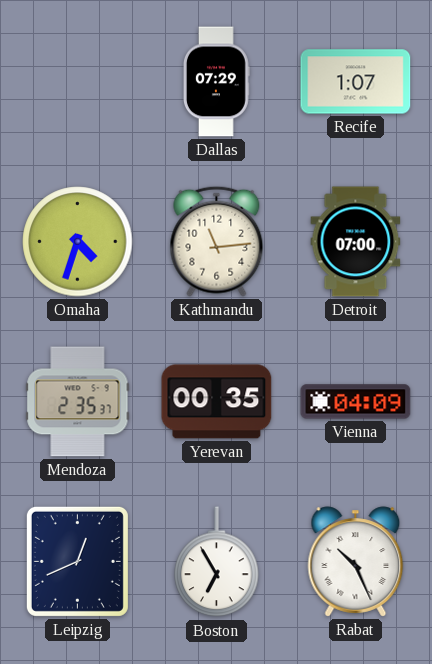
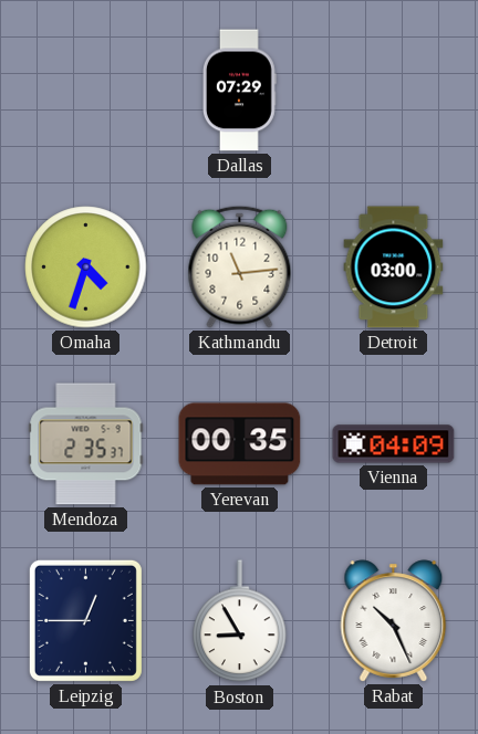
Recife: 1:07 -> none (356, 82)
Detroit: 07:00 -> 03:00 (394, 268)
Leipzig: 12:41 -> 12:45 (85, 620)
Boston: 6:55 -> 8:55 (240, 621)
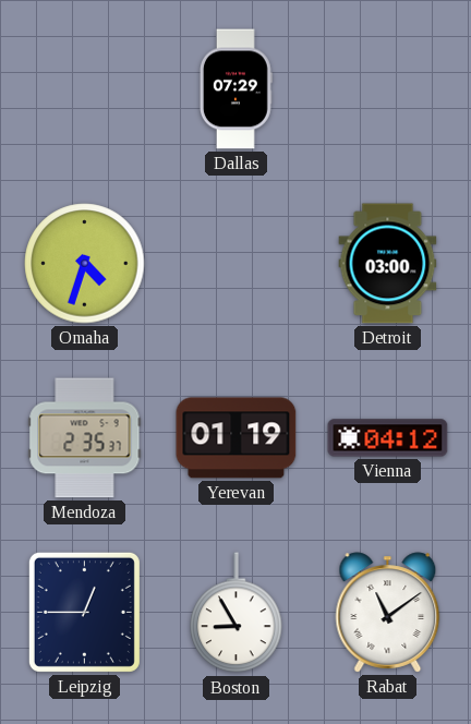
Kathmandu: 11:14 -> none (240, 266)
Yerevan: 00:35 -> 01:19 (237, 438)
Vienna: 04:09 -> 04:12 (388, 438)
Rabat: 10:26 -> 11:09 (388, 613)
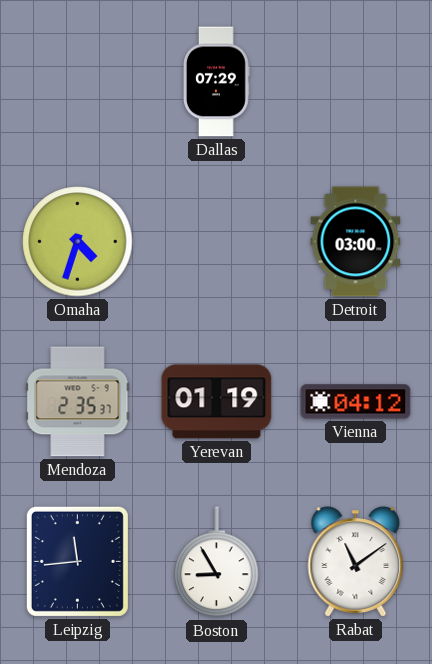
Leipzig: 12:45 -> 11:44 (77, 561)
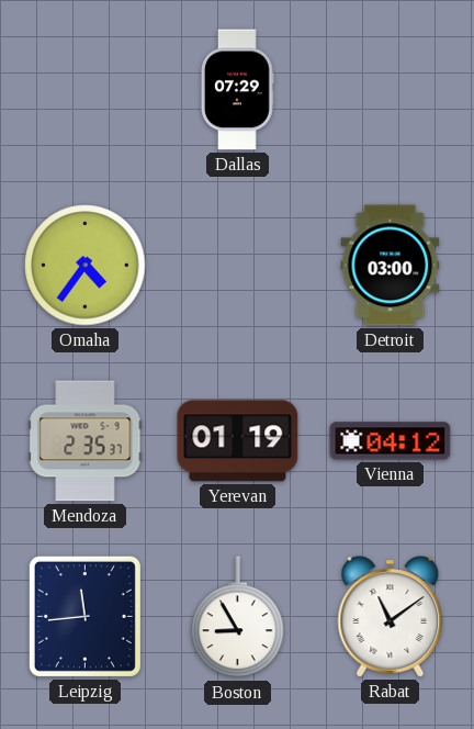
Omaha: 4:33 -> 4:36 (86, 266)
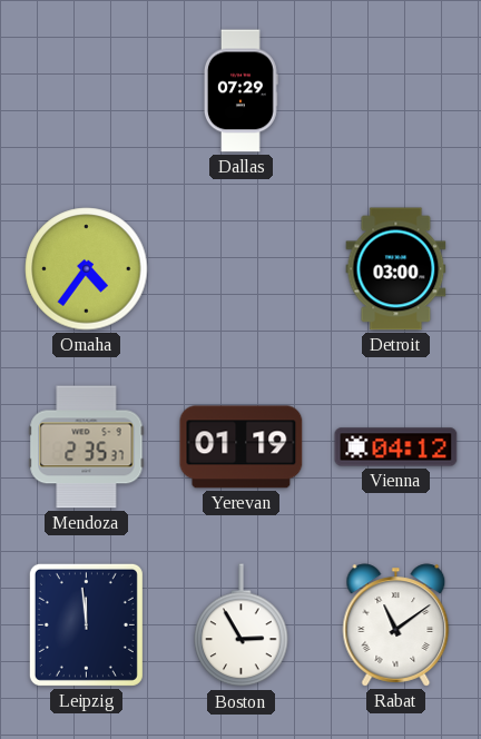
Leipzig: 11:44 -> 11:59 (86, 624)
Boston: 8:55 -> 2:55 (242, 625)
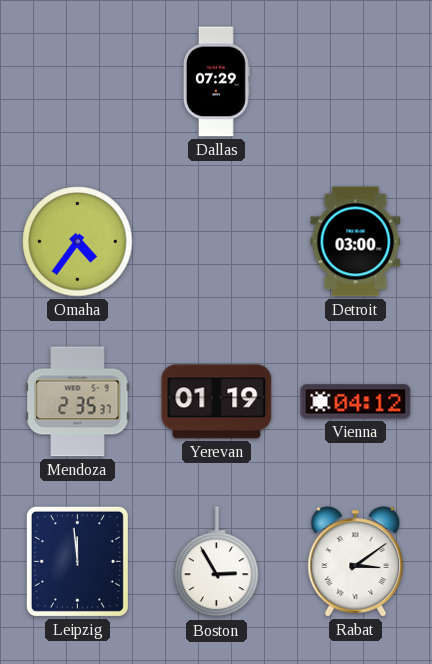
Rabat: 11:09 -> 3:09 (356, 562)
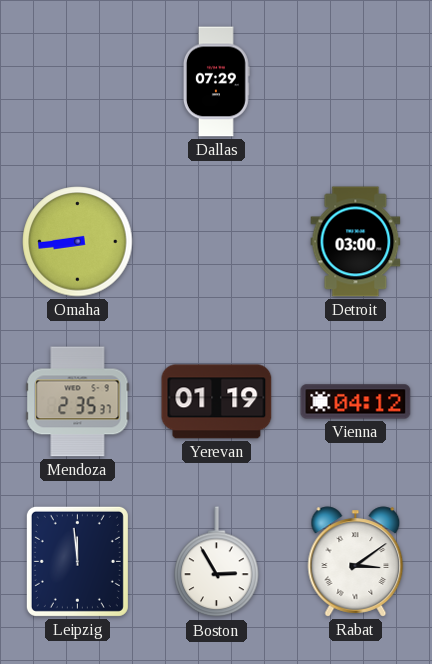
Omaha: 4:36 -> 8:44 (78, 242)
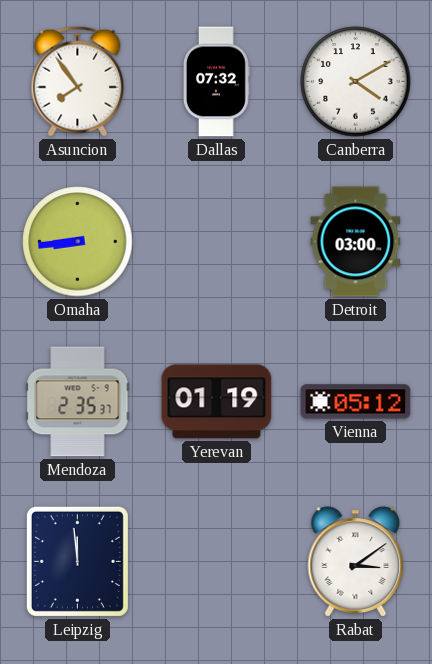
Asuncion: none -> 7:54 (78, 81)
Dallas: 07:29 -> 07:32 (216, 82)
Canberra: none -> 4:10 (356, 82)
Vienna: 04:12 -> 05:12 (356, 402)
Boston: 2:55 -> none (217, 562)
